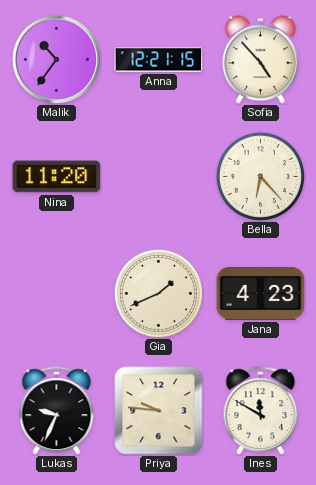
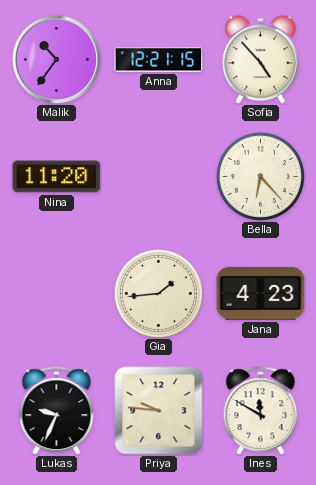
Gia: 1:41 -> 1:44 (158, 293)
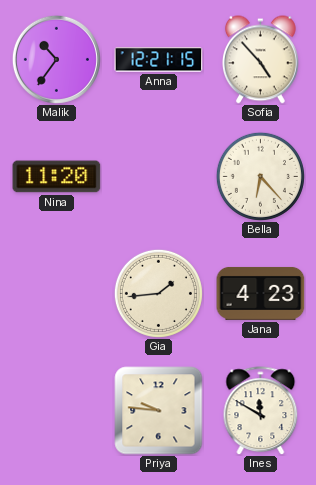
Lukas: 9:34 -> none (57, 411)
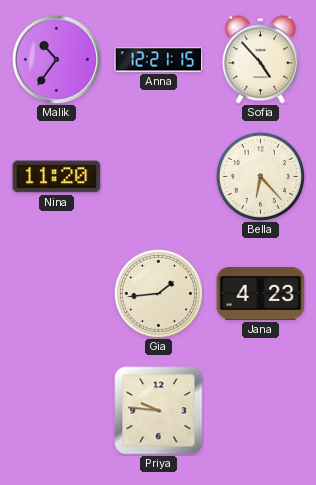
Ines: 11:50 -> none (261, 411)
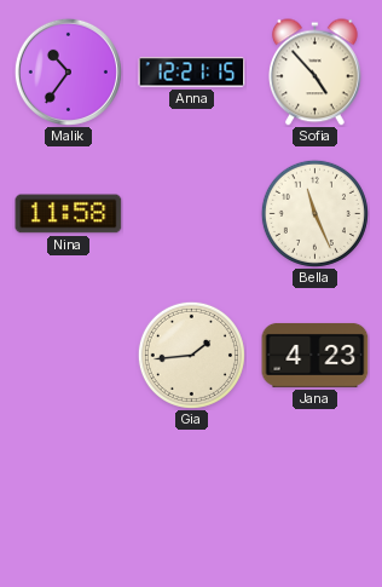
Nina: 11:20 -> 11:58 (69, 214)
Bella: 6:23 -> 11:26 (314, 213)
Priya: 9:46 -> none (159, 411)
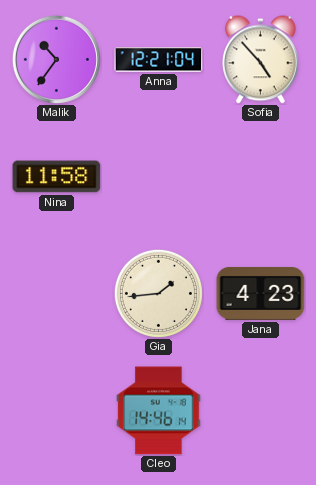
Anna: 12:21:15 -> 12:21:04 (159, 60)
Bella: 11:26 -> none (314, 213)
Cleo: none -> 14:46 (159, 411)
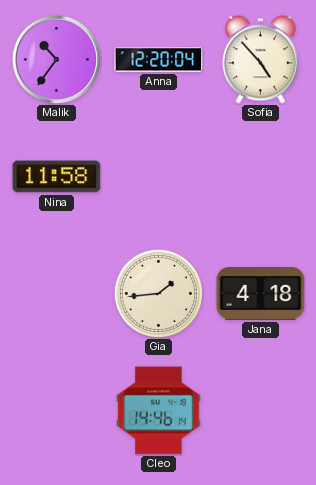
Anna: 12:21 -> 12:20 (159, 60)
Jana: 4:23 -> 4:18 (261, 293)
